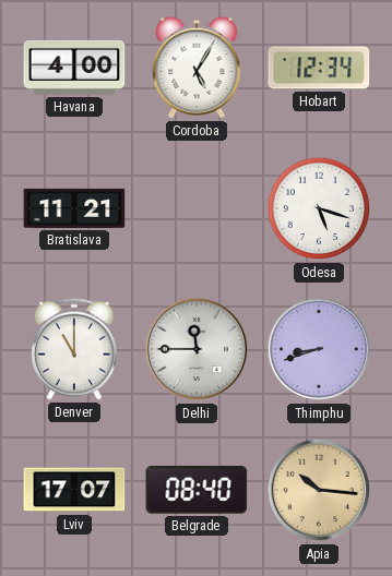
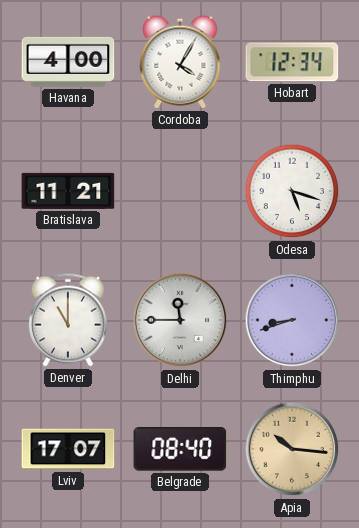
Cordoba: 5:05 -> 4:05 (180, 62)
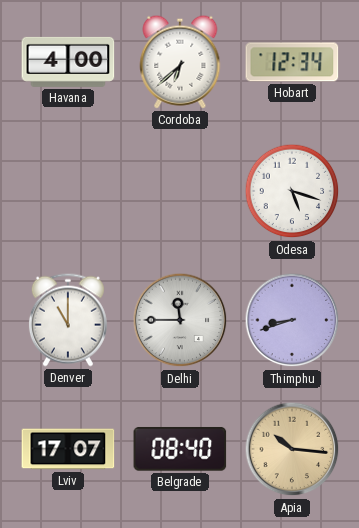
Cordoba: 4:05 -> 6:38 (180, 62)
Bratislava: 11:21 -> none (68, 191)
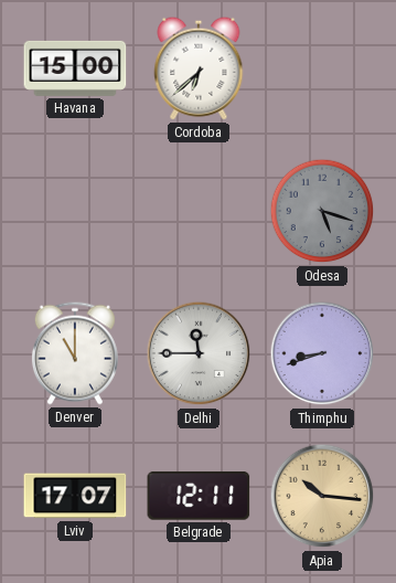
Havana: 4:00 -> 15:00 (75, 68)
Hobart: 12:34 -> none (292, 62)
Odesa dial: white -> grey (322, 211)
Belgrade: 08:40 -> 12:11 (199, 496)
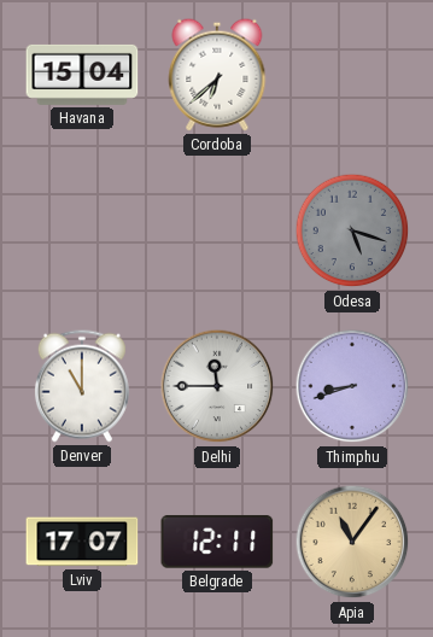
Havana: 15:00 -> 15:04 (82, 75)
Apia: 10:16 -> 11:06 (352, 542)
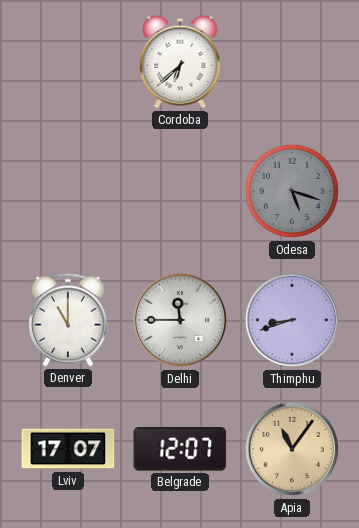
Havana: 15:04 -> none (82, 75)
Belgrade: 12:11 -> 12:07 (180, 449)
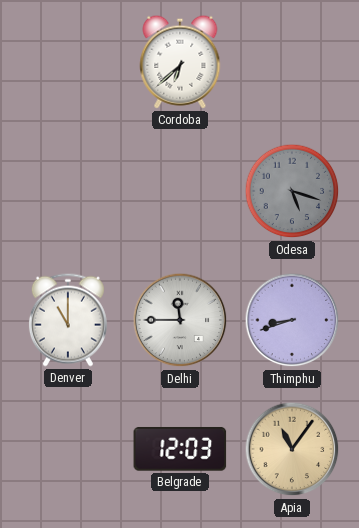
Lviv: 17:07 -> none (68, 449)
Belgrade: 12:07 -> 12:03 (180, 449)
